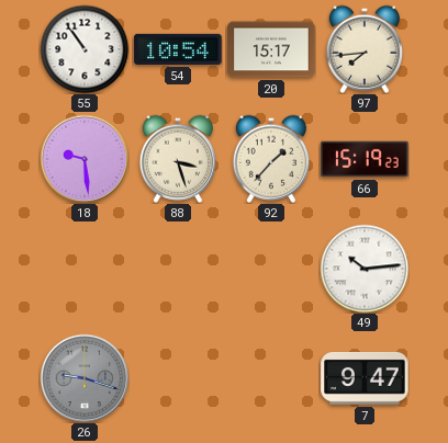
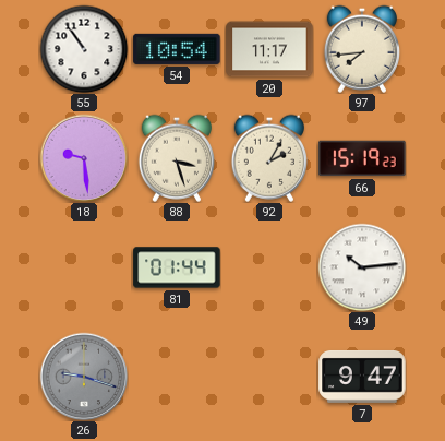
20: 15:17 -> 11:17 (269, 49)
92: 1:37 -> 2:05 (268, 158)
81: none -> 01:44 (177, 267)
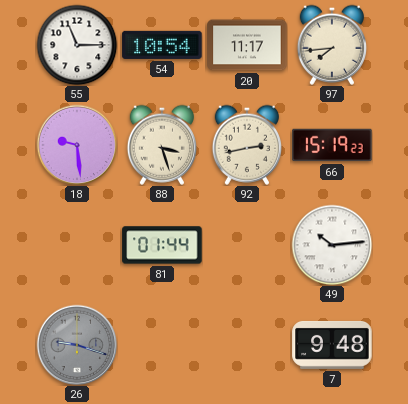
55: 10:54 -> 11:15 (77, 45)
92: 2:05 -> 2:43 (246, 145)
7: 9:47 -> 9:48 (332, 345)
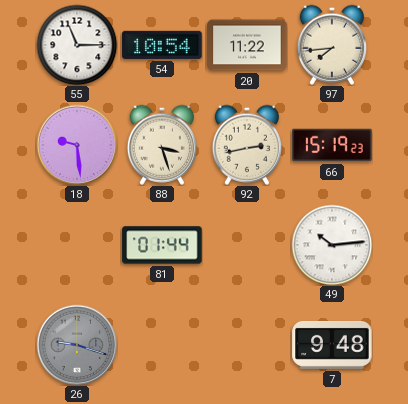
20: 11:17 -> 11:22 (247, 45)
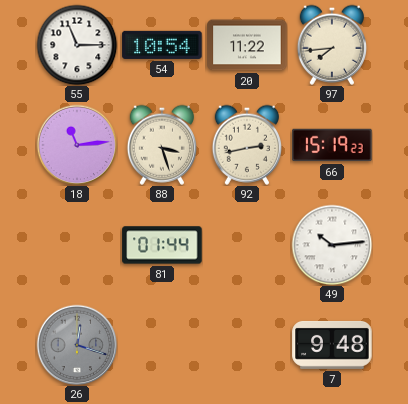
18: 9:29 -> 11:14 (77, 145)
26: 9:18 -> 12:18 (77, 345)
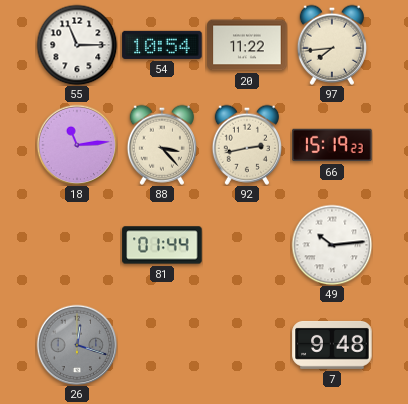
88: 3:27 -> 3:23 (161, 145)
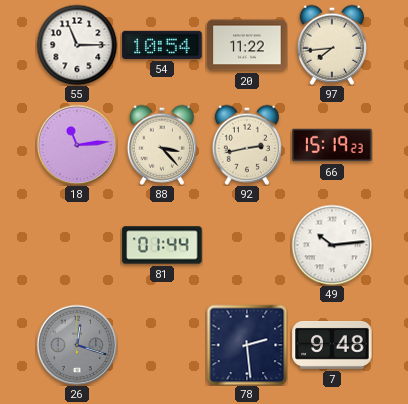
78: none -> 2:29 (247, 345)
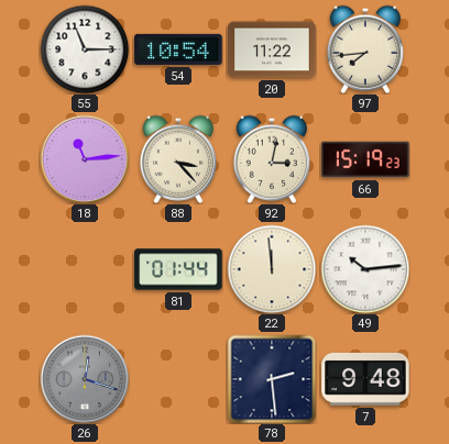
92: 2:43 -> 3:02 (271, 159)
22: none -> 11:59 (272, 269)
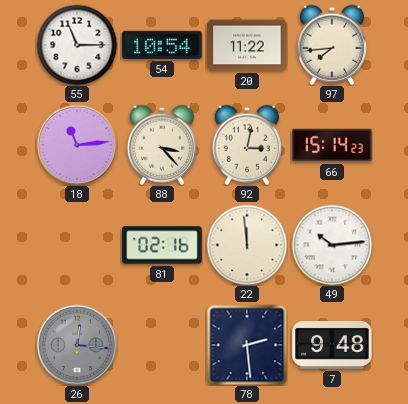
66: 15:19 -> 15:14 (332, 145)
81: 01:44 -> 02:16 (162, 245)
26: 12:18 -> 12:16 (77, 345)
